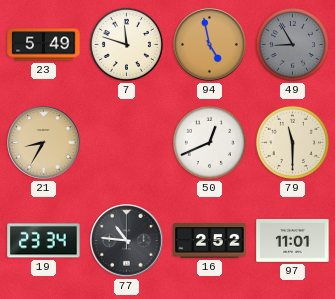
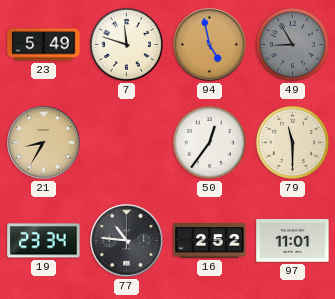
50: 12:41 -> 12:36 (209, 142)
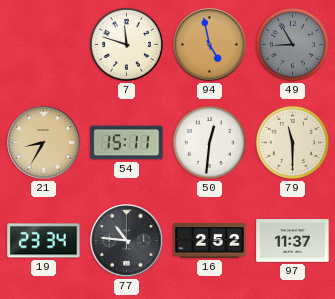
23: 5:49 -> none (44, 45)
54: none -> 15:11 (127, 143)
50: 12:36 -> 12:31 (209, 142)
97: 11:01 -> 11:37 (293, 241)
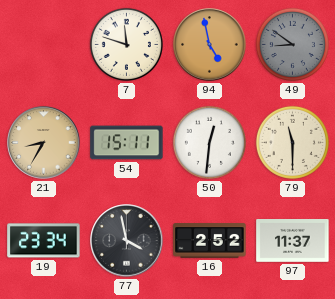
49: 8:55 -> 8:51 (292, 44)
77: 10:46 -> 3:58 (127, 241)
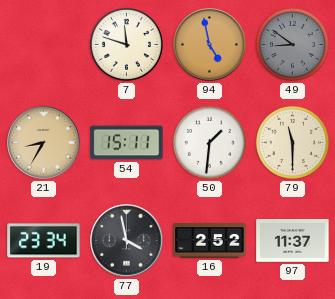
50: 12:31 -> 1:31 (209, 142)
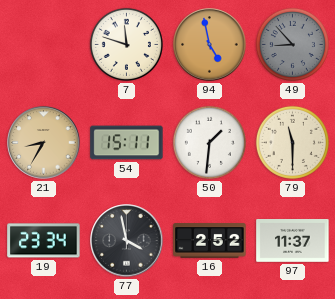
49: 8:51 -> 8:53 (292, 44)
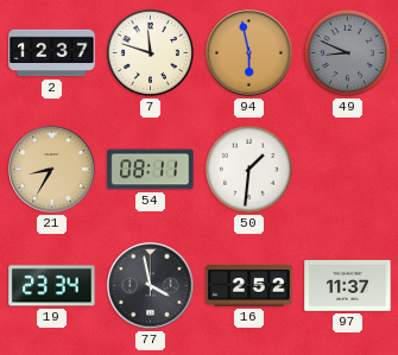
2: none -> 12:37 (52, 53)
94: 4:58 -> 5:58 (249, 53)
49: 8:53 -> 8:49 (347, 52)
54: 15:11 -> 08:11 (151, 170)
79: 11:30 -> none (292, 142)
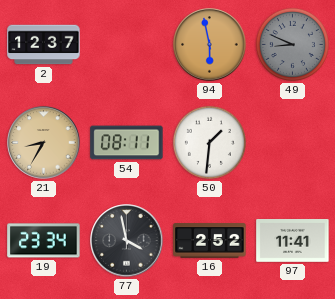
7: 11:48 -> none (150, 52)
97: 11:37 -> 11:41 (293, 241)
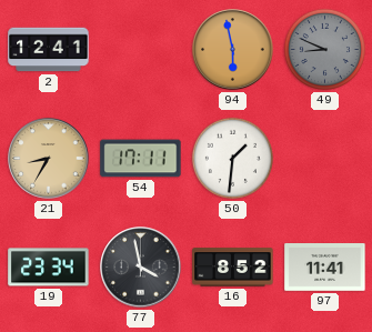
2: 12:37 -> 12:41 (49, 50)
54: 08:11 -> 17:11 (141, 159)
16: 2:52 -> 8:52 (233, 268)
